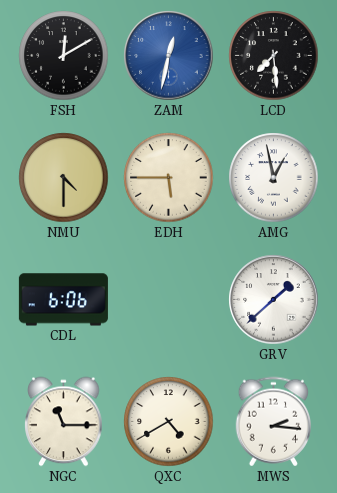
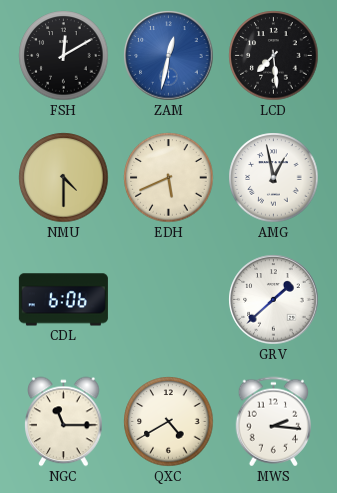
EDH: 5:45 -> 5:41 (169, 178)
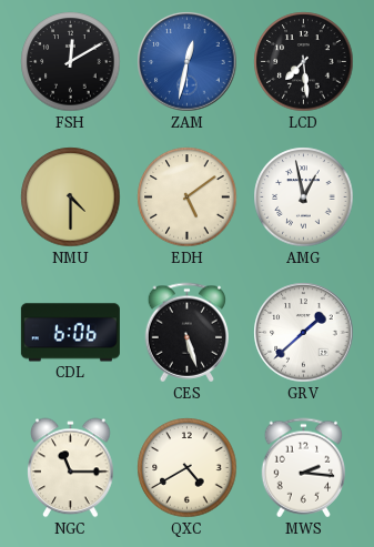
EDH: 5:41 -> 5:09 (188, 197)
CES: none -> 5:27 (188, 333)
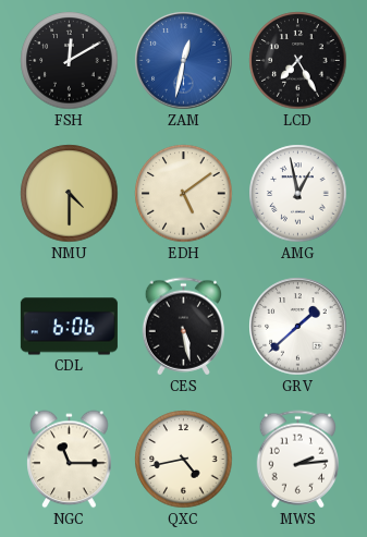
LCD: 7:29 -> 7:25 (298, 61)
CES: 5:27 -> 5:28 (184, 327)
QXC: 4:40 -> 4:43 (184, 460)
MWS: 2:16 -> 2:14 (298, 460)
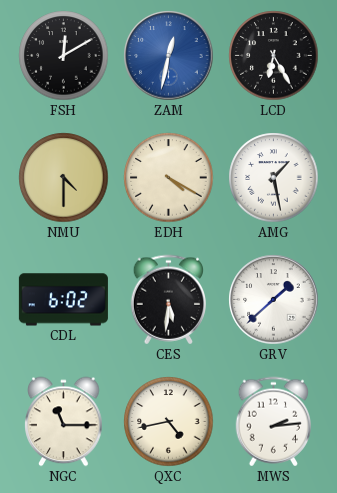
LCD: 7:25 -> 6:25 (274, 56)
EDH: 5:09 -> 4:20 (169, 178)
AMG: 12:58 -> 1:28 (274, 178)
CDL: 6:06 -> 6:02 (63, 300)
CES: 5:28 -> 5:31 (169, 300)
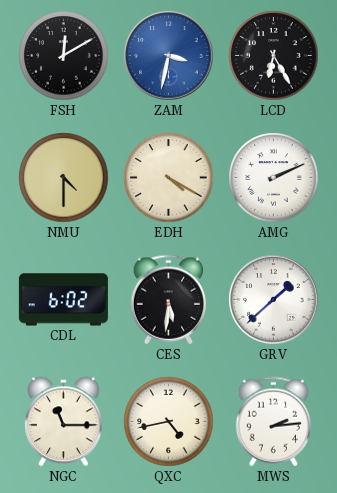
ZAM: 12:32 -> 3:32 (169, 56)
AMG: 1:28 -> 2:11 (274, 178)
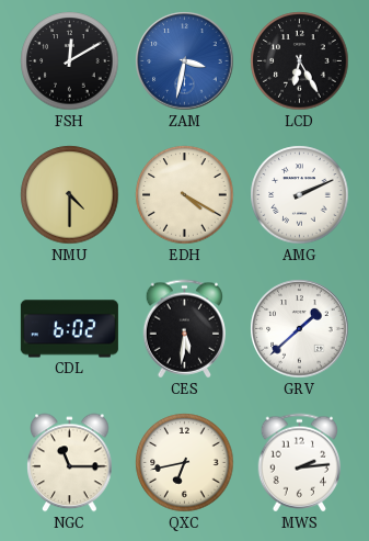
QXC: 4:43 -> 6:43 (185, 463)
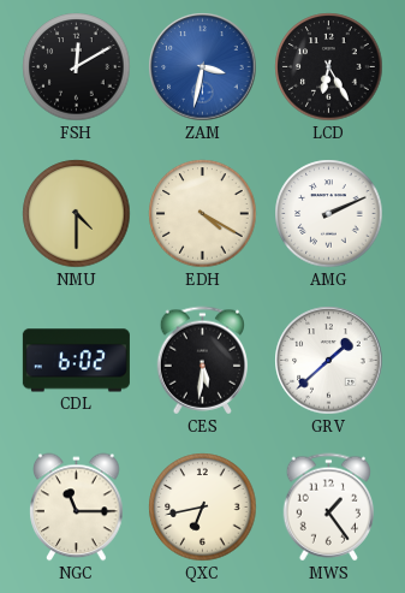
MWS: 2:14 -> 1:24 (329, 508)
